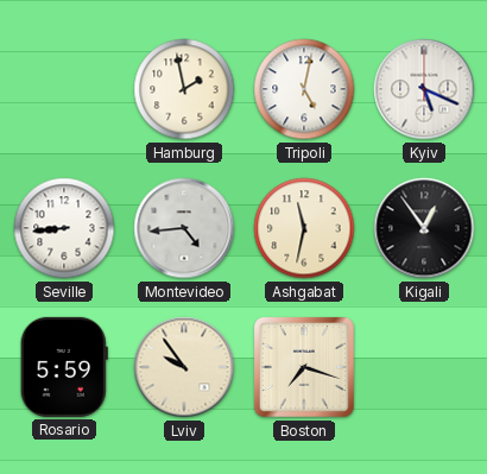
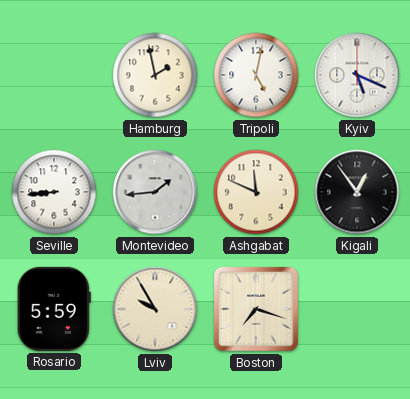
Montevideo: 4:44 -> 1:44 (155, 192)
Ashgabat: 11:32 -> 11:49 (256, 192)
Lviv: 9:54 -> 9:55 (155, 309)
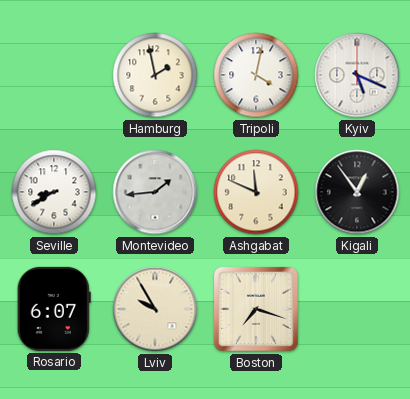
Tripoli: 5:02 -> 4:02 (256, 75)
Seville: 8:44 -> 8:40 (54, 192)
Rosario: 5:59 -> 6:07 (54, 309)
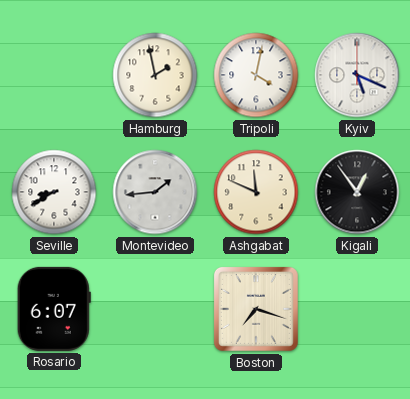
Lviv: 9:55 -> none (155, 309)
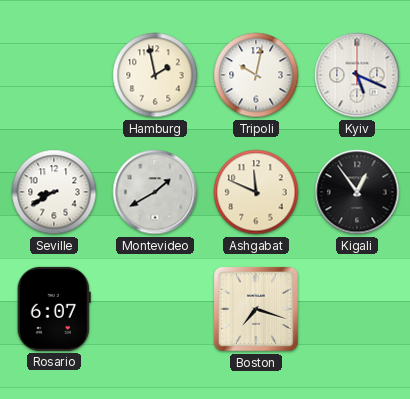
Tripoli: 4:02 -> 10:02 (256, 75)
Montevideo: 1:44 -> 1:40 (155, 192)
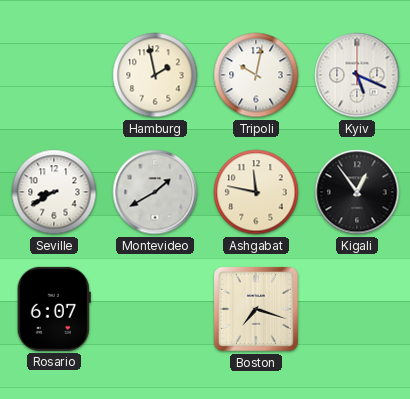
Ashgabat: 11:49 -> 11:47 (256, 192)
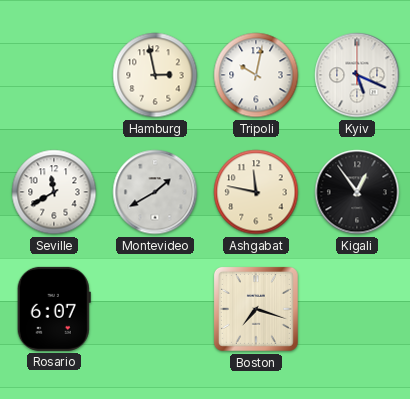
Hamburg: 1:58 -> 2:58 (155, 75)
Seville: 8:40 -> 11:40 (54, 192)
